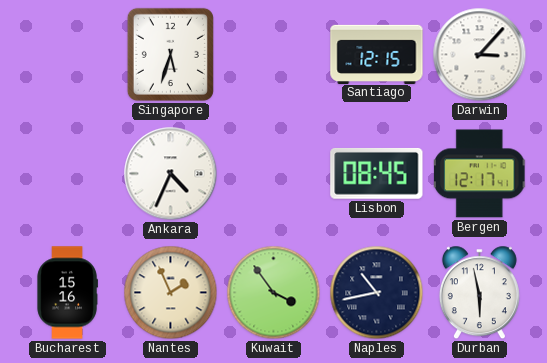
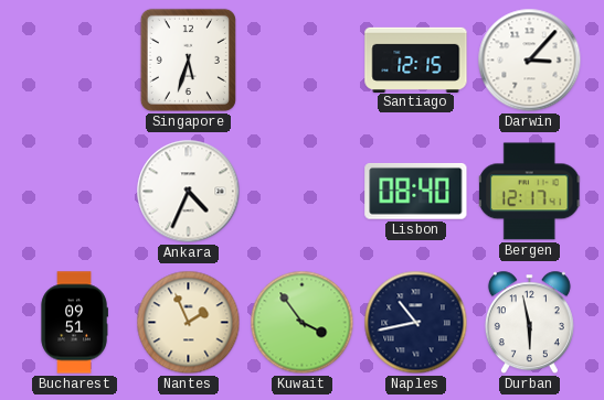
Lisbon: 08:45 -> 08:40 (416, 191)
Bucharest: 15:16 -> 09:51 (74, 323)
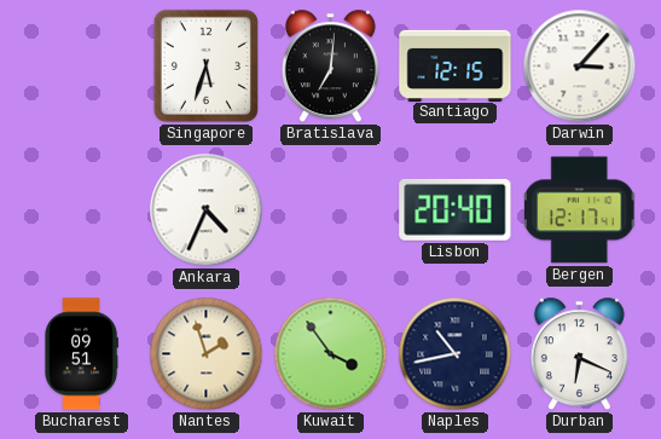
Bratislava: none -> 7:01 (330, 67)
Lisbon: 08:40 -> 20:40 (456, 209)
Nantes: 1:56 -> 1:57 (207, 354)
Durban: 5:58 -> 6:19 (579, 354)
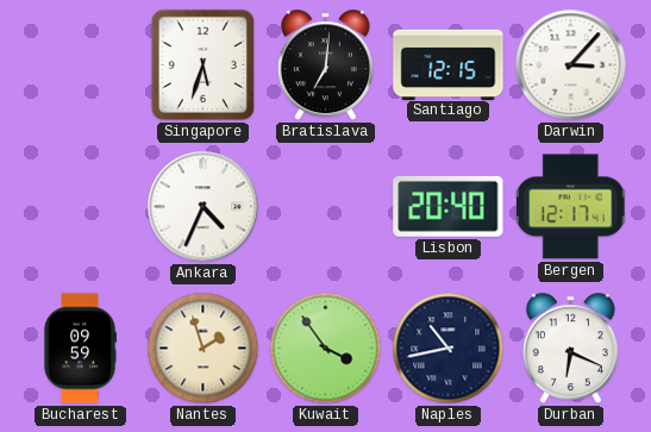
Bucharest: 09:51 -> 09:59 (80, 349)
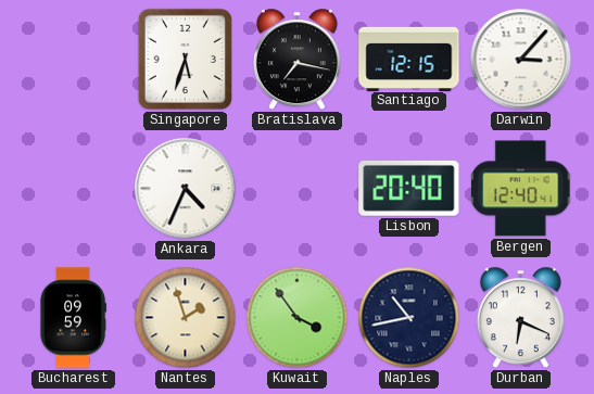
Bratislava: 7:01 -> 7:17 (296, 60)
Bergen: 12:17 -> 12:40 (522, 189)
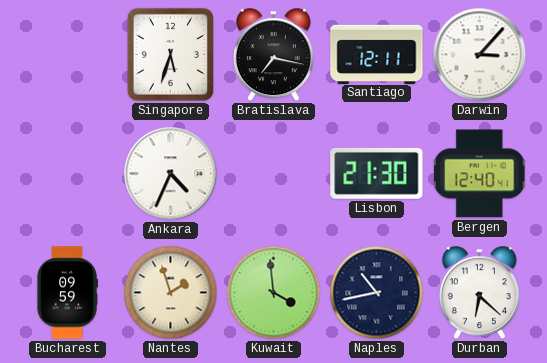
Santiago: 12:15 -> 12:11 (377, 54)
Lisbon: 20:40 -> 21:30 (377, 173)
Kuwait: 3:54 -> 3:59 (274, 293)
Durban: 6:19 -> 6:22 (479, 293)
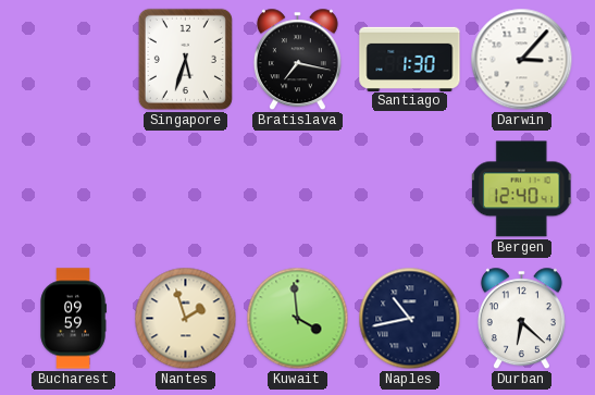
Santiago: 12:11 -> 1:30 (410, 59)
Ankara: 4:34 -> none (171, 174)
Lisbon: 21:30 -> none (377, 173)
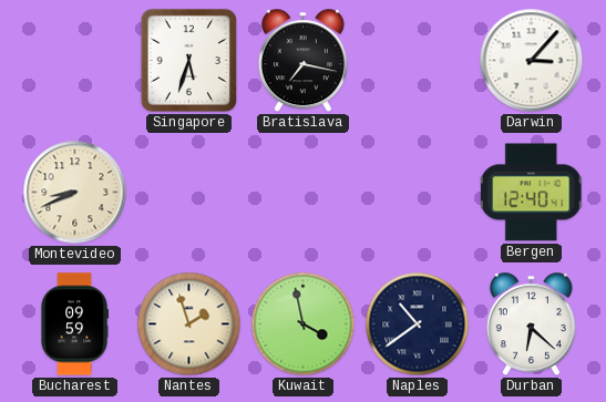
Santiago: 1:30 -> none (410, 59)
Montevideo: none -> 8:41 (75, 193)
Kuwait: 3:59 -> 3:58 (304, 324)
Naples: 10:43 -> 10:39 (418, 324)
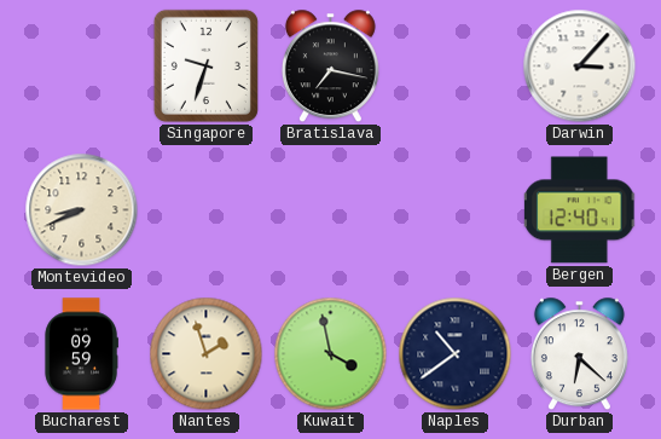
Singapore: 5:33 -> 9:33 (205, 65)
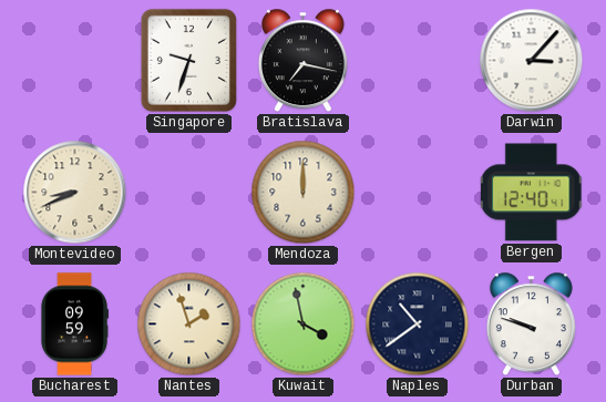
Mendoza: none -> 12:00 (304, 193)
Durban: 6:22 -> 9:48 (531, 324)
